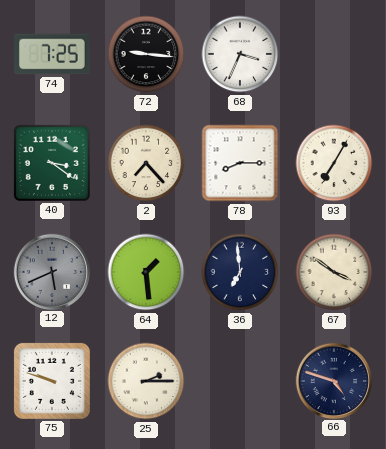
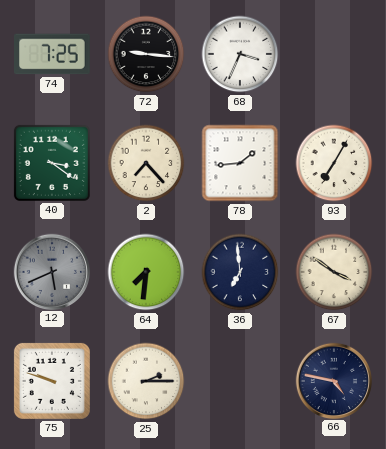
78: 8:15 -> 1:44 (240, 163)
64: 1:29 -> 7:31 (146, 272)
66: 4:48 -> 4:47 (333, 380)
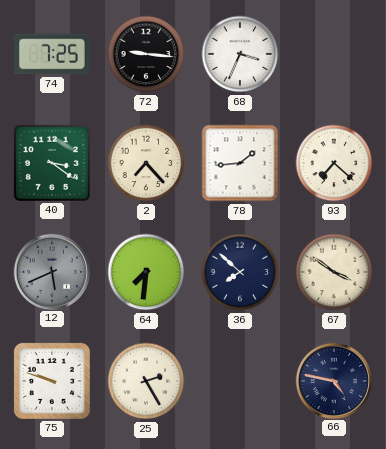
93: 7:05 -> 7:22 (334, 163)
36: 6:59 -> 7:52 (240, 272)
25: 2:15 -> 2:25 (146, 381)
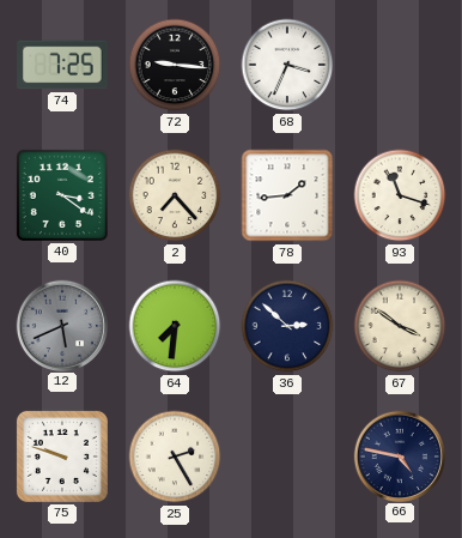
93: 7:22 -> 11:18 (400, 195)
36: 7:52 -> 2:52 (287, 326)
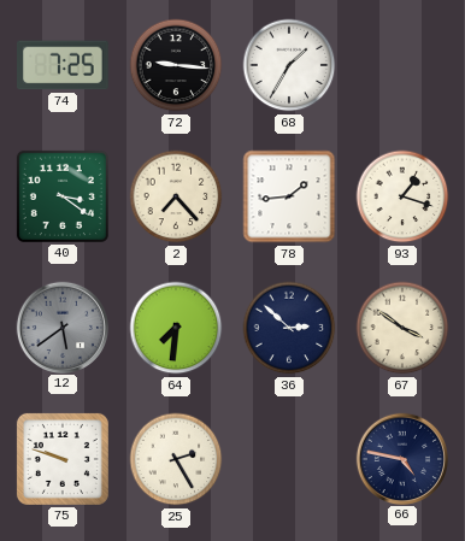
68: 3:34 -> 1:35 (289, 65)
93: 11:18 -> 1:18 (402, 196)
12: 5:41 -> 5:39 (61, 327)
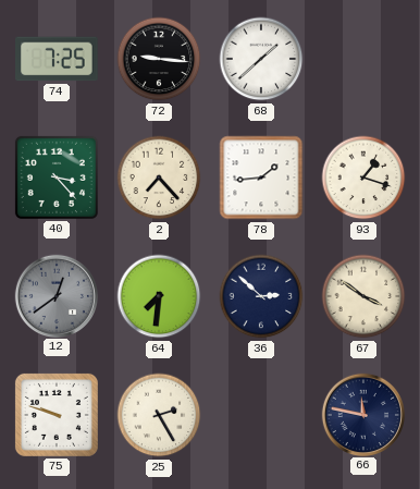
68: 1:35 -> 1:38 (261, 59)
40: 3:21 -> 3:23 (57, 178)
12: 5:39 -> 12:39 (55, 295)
66: 4:47 -> 11:47 (362, 414)
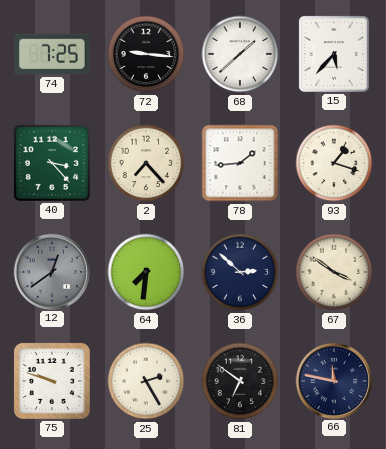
15: none -> 5:37 (334, 54)
81: none -> 6:51 (240, 381)
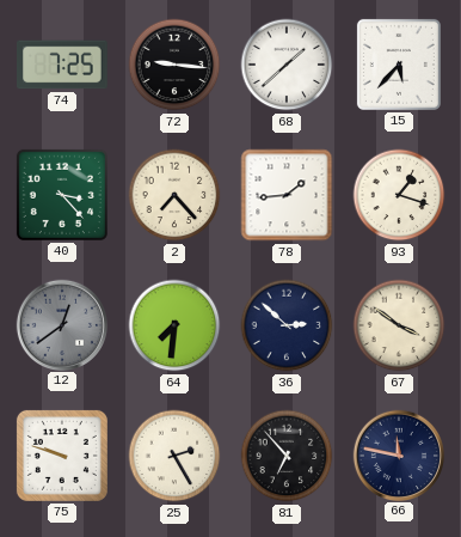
81: 6:51 -> 6:53 (287, 456)
